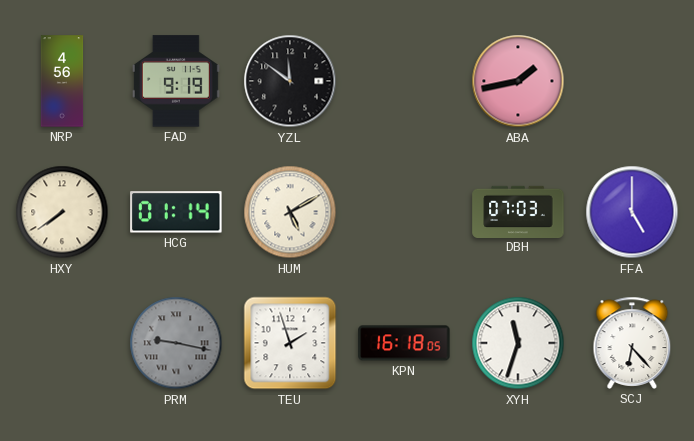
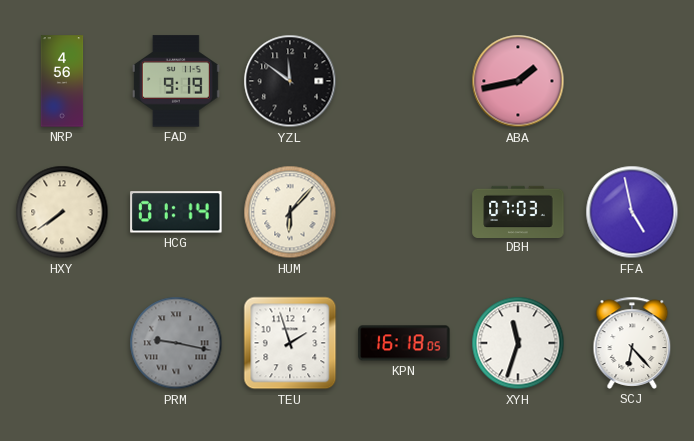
HUM: 5:10 -> 6:07 (290, 212)
FFA: 5:00 -> 4:58 (632, 212)
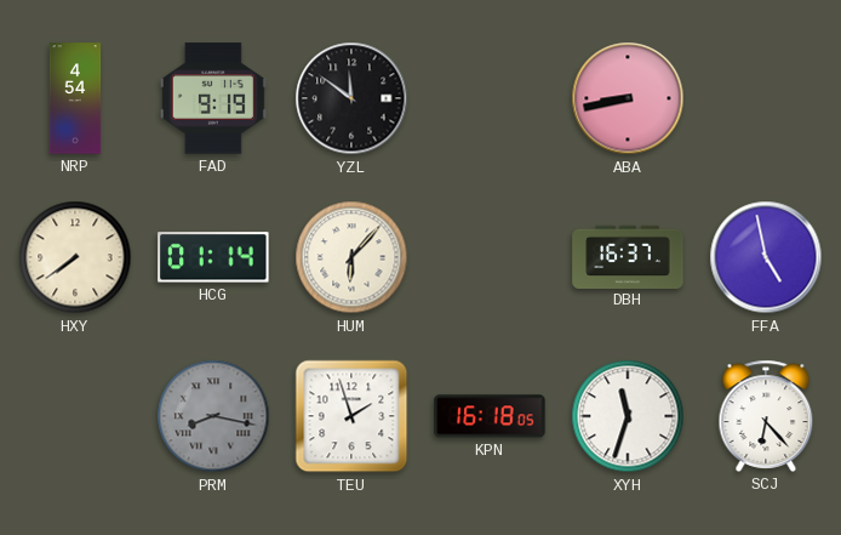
NRP: 4:56 -> 4:54 (75, 98)
ABA: 1:43 -> 8:43 (628, 98)
DBH: 07:03 -> 16:37 (628, 256)
PRM: 9:17 -> 8:17 (213, 416)
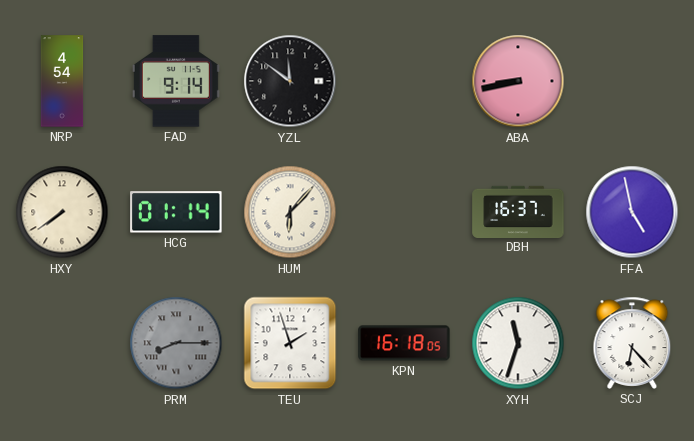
FAD: 9:19 -> 9:14 (176, 81)
PRM: 8:17 -> 8:15 (176, 343)
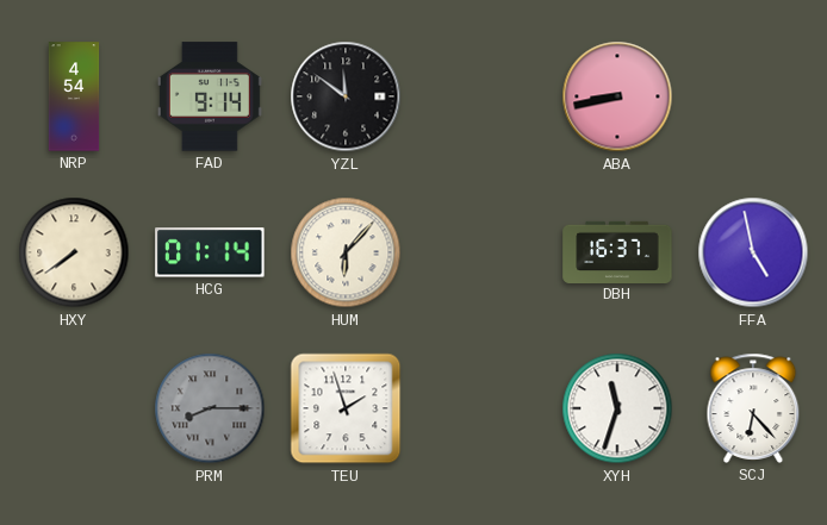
KPN: 16:18 -> none (404, 343)
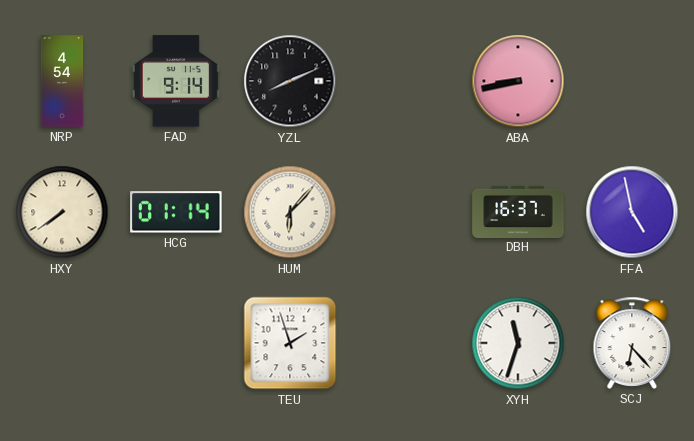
YZL: 11:51 -> 8:11 (290, 81)
PRM: 8:15 -> none (210, 408)
